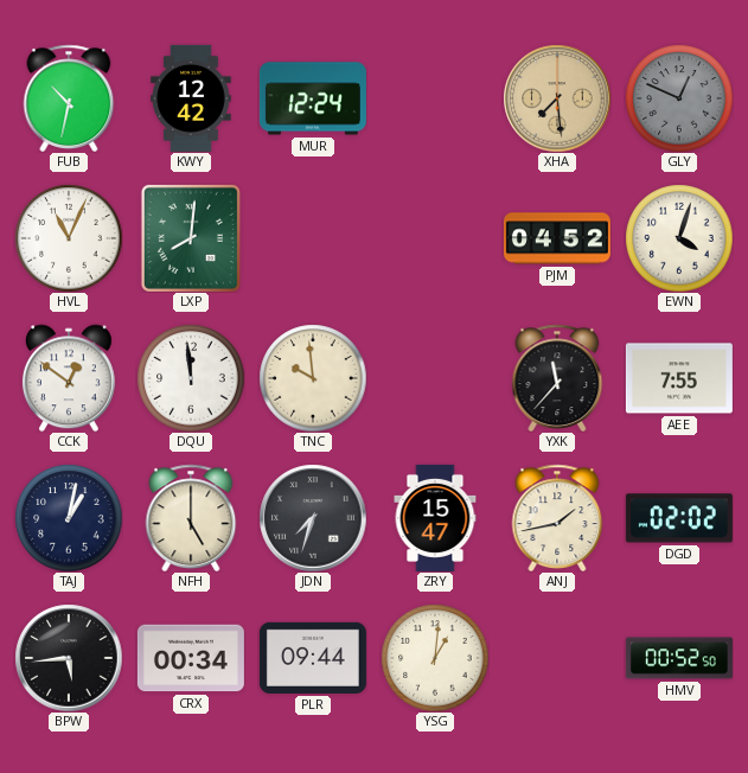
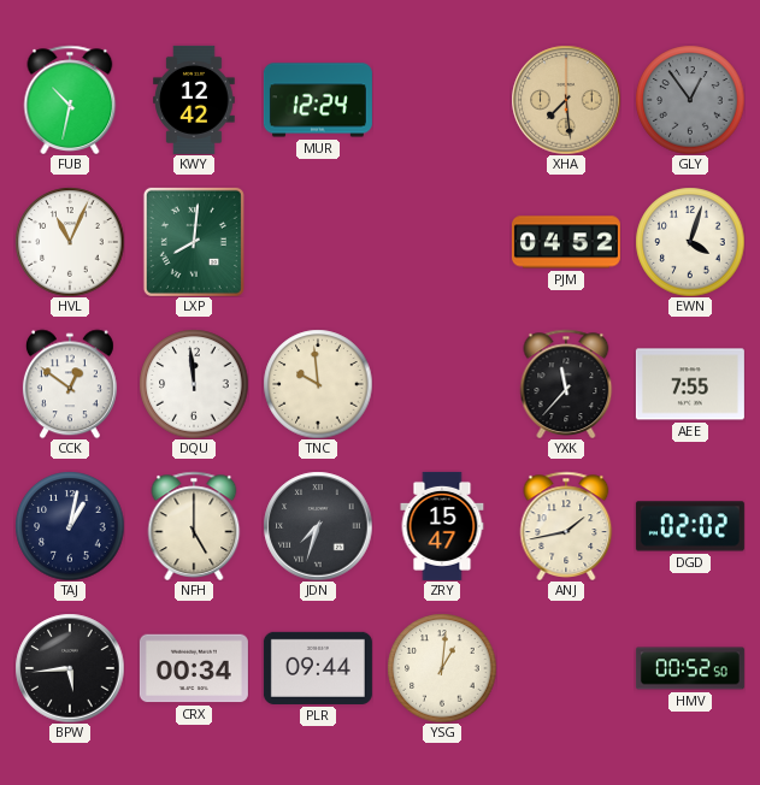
GLY: 12:49 -> 12:54 (690, 100)
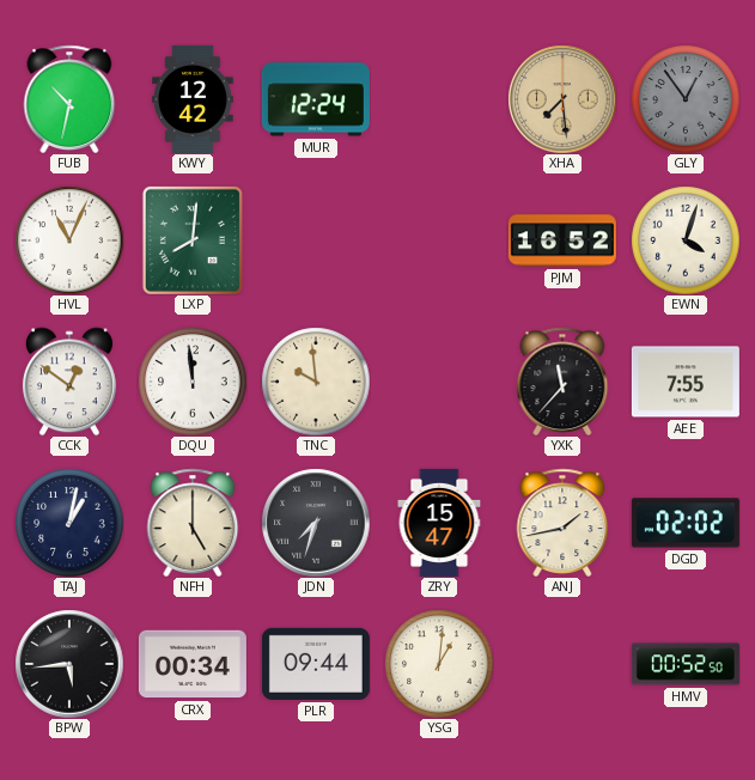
PJM: 04:52 -> 16:52 (562, 240)
